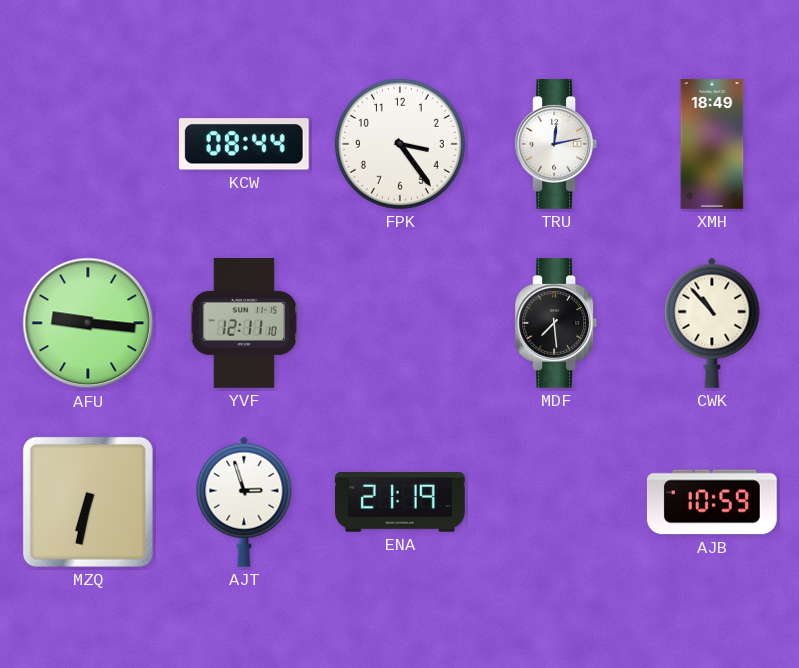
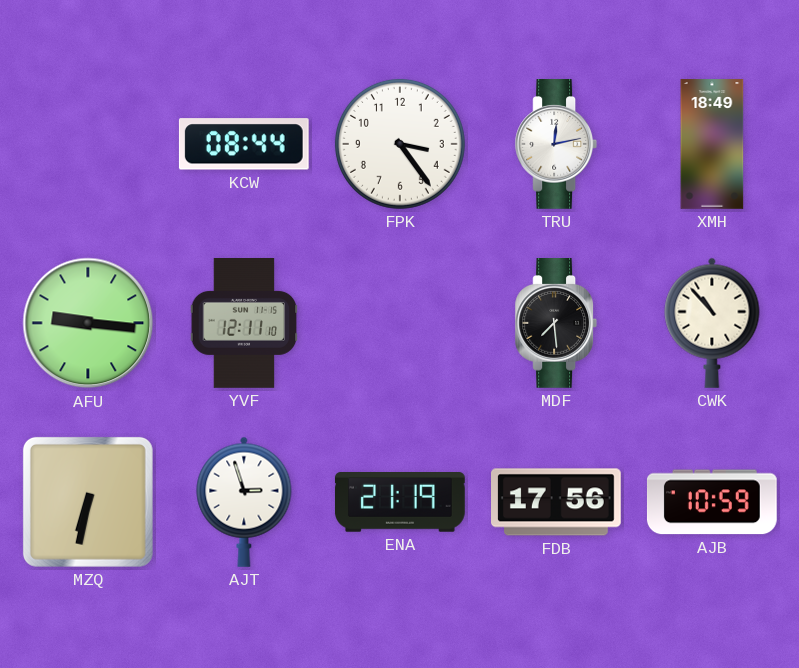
FDB: none -> 17:56 (557, 502)
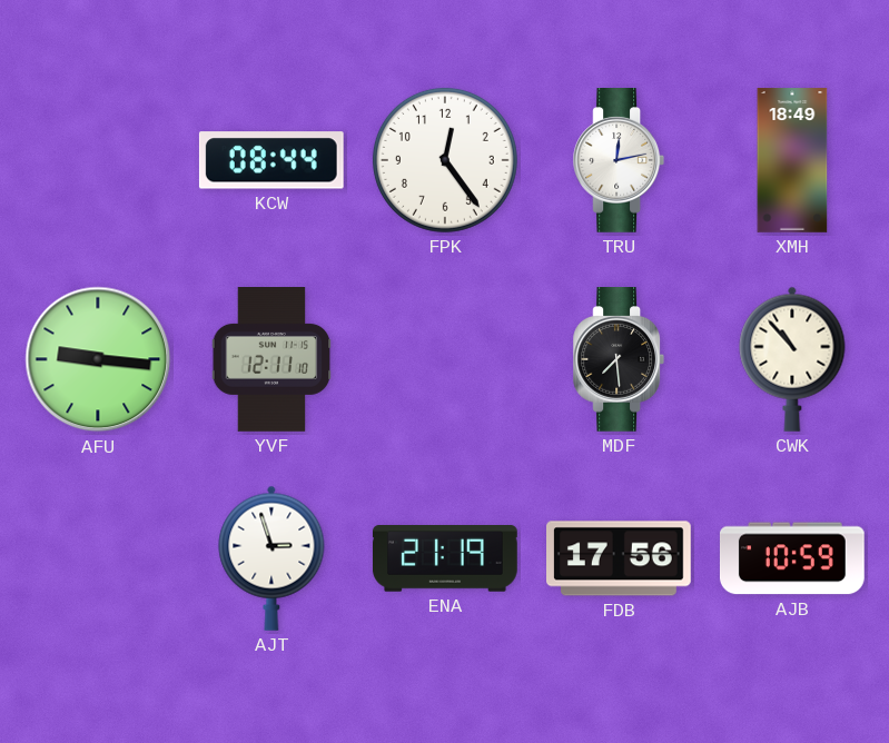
FPK: 3:24 -> 12:24 (445, 160)
MZQ: 6:32 -> none (88, 502)
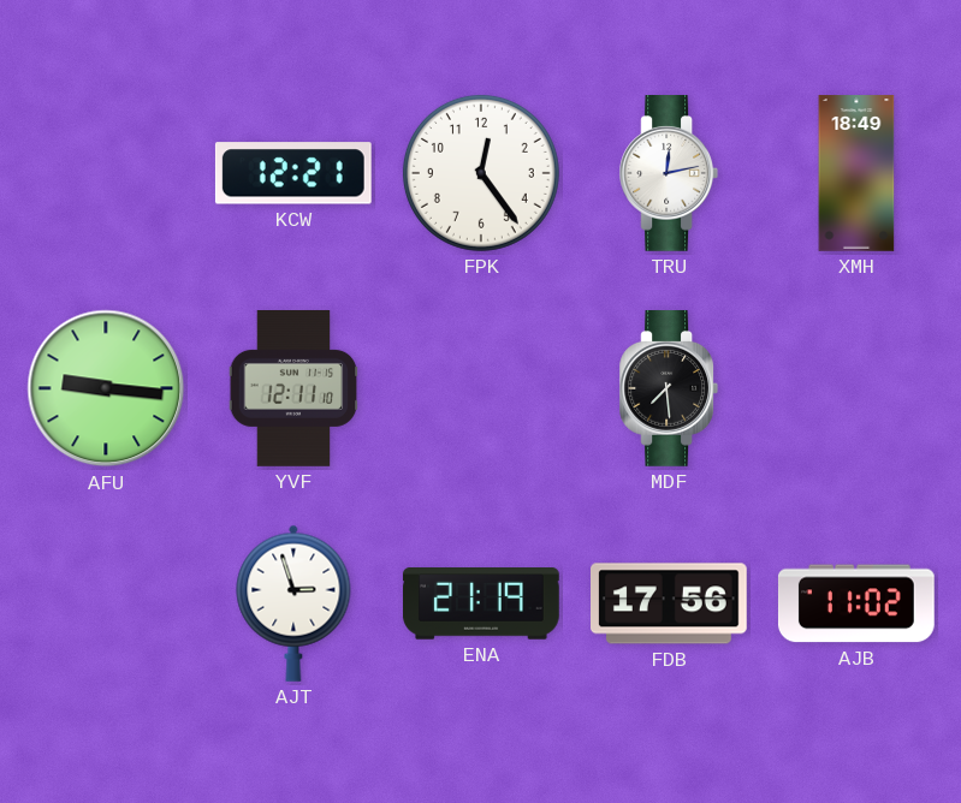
KCW: 08:44 -> 12:21 (293, 173)
CWK: 10:53 -> none (792, 359)
AJB: 10:59 -> 11:02 (856, 603)
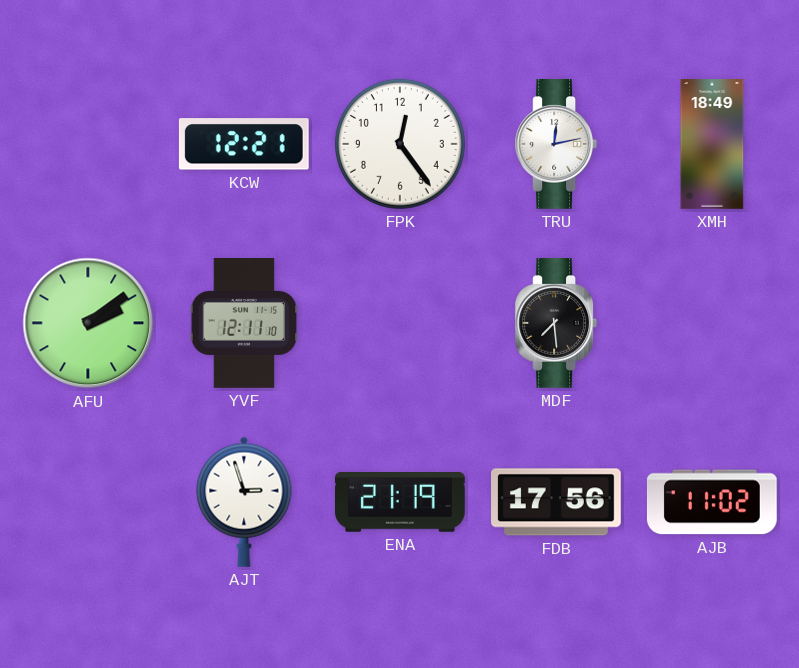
AFU: 9:16 -> 2:09 (88, 323)
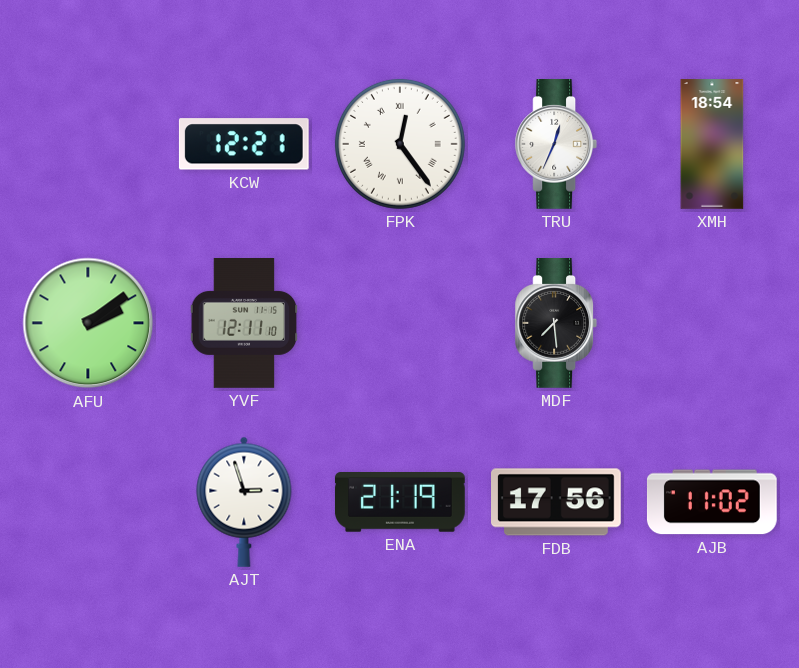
FPK numerals: Arabic -> Roman (400, 144)
TRU: 12:13 -> 12:34 (556, 145)
XMH: 18:49 -> 18:54 (712, 144)
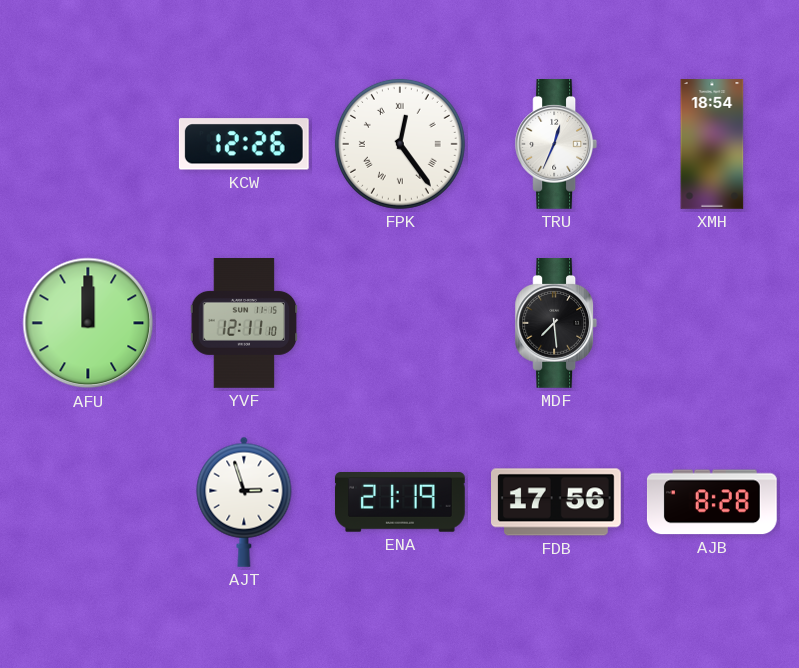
KCW: 12:21 -> 12:26 (244, 144)
AFU: 2:09 -> 12:00 (88, 323)
AJB: 11:02 -> 8:28 (712, 502)
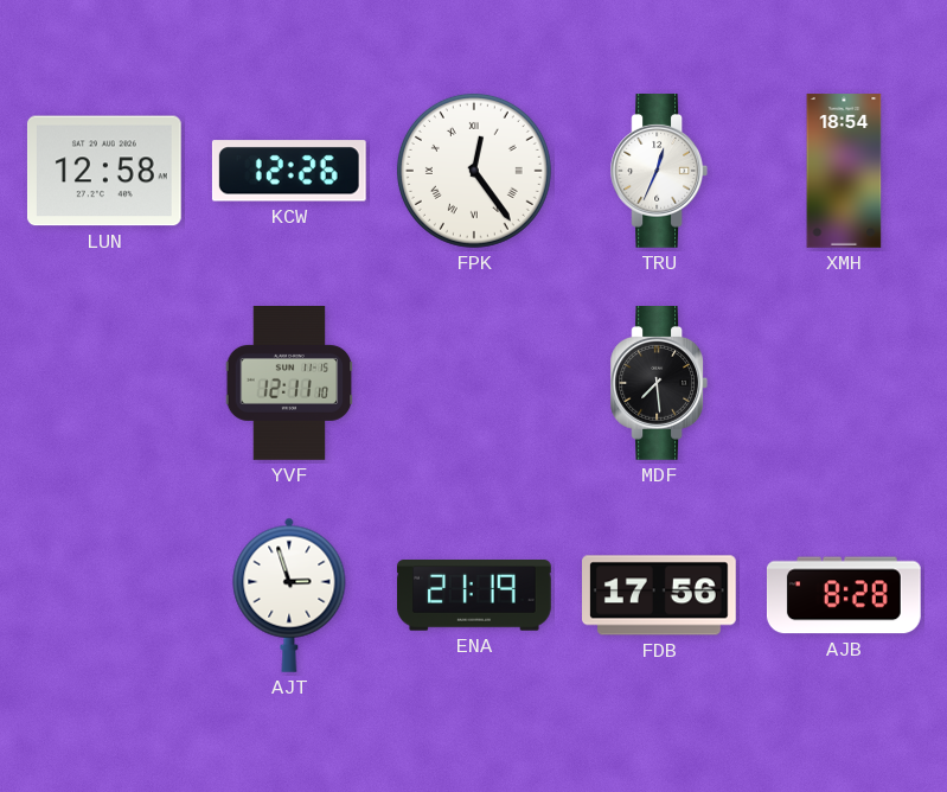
LUN: none -> 12:58 (104, 171)
AFU: 12:00 -> none (88, 323)
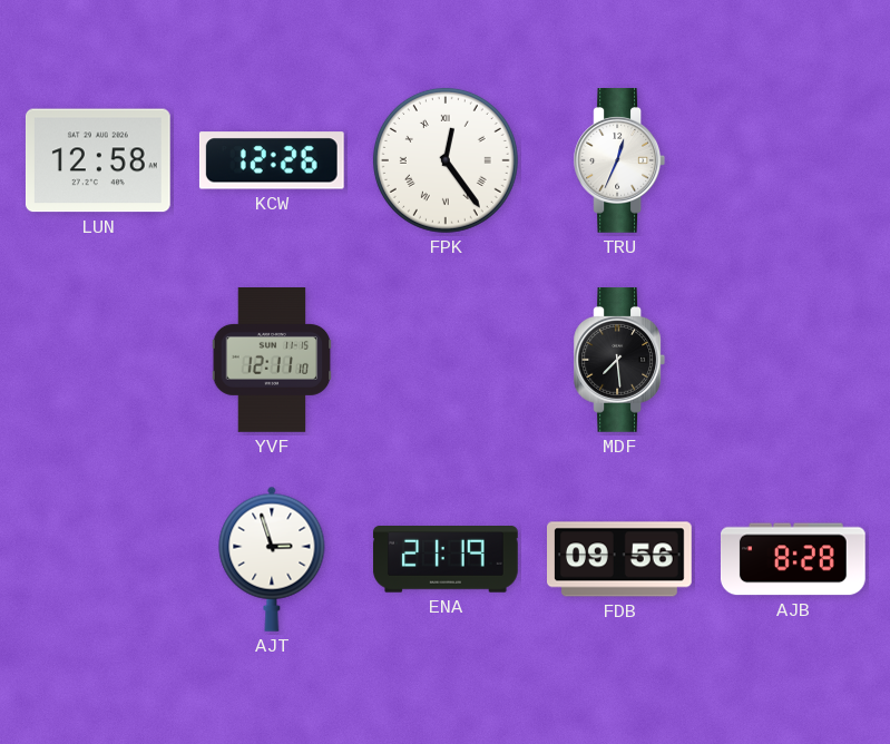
XMH: 18:54 -> none (844, 171)
FDB: 17:56 -> 09:56 (620, 559)
